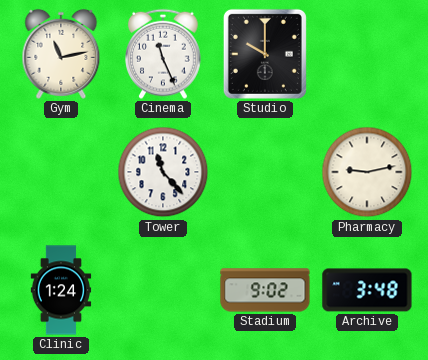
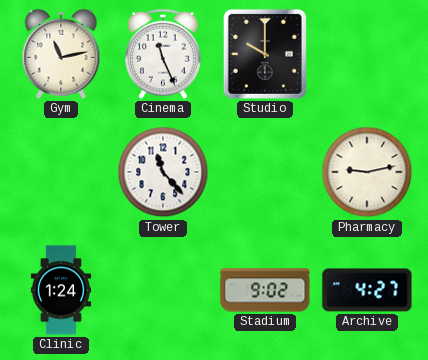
Archive: 3:48 -> 4:27 (367, 290)
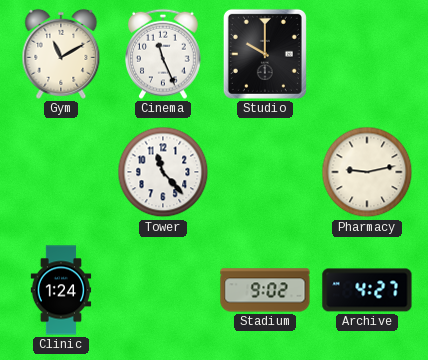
Gym: 11:13 -> 11:10 (61, 54)
